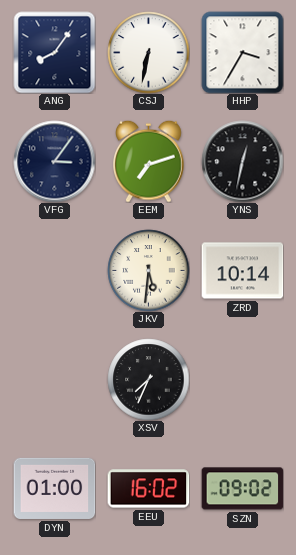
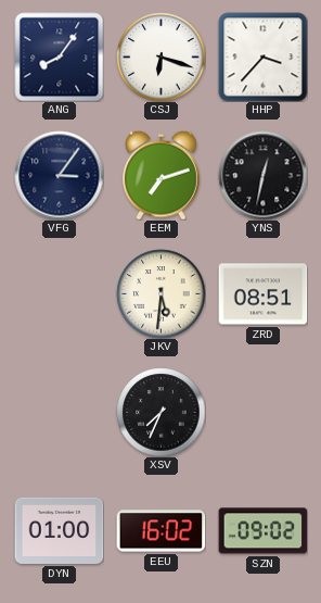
CSJ: 6:32 -> 6:18 (160, 56)
HHP: 3:35 -> 3:37 (262, 56)
ZRD: 10:14 -> 08:51 (262, 294)
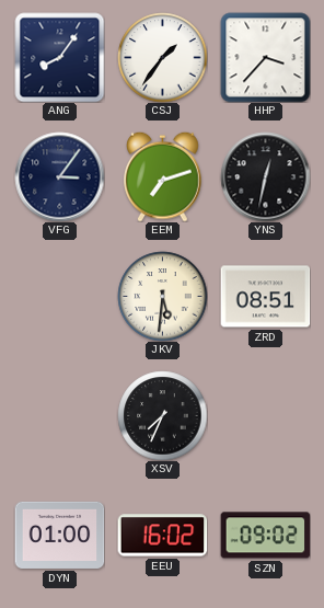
CSJ: 6:18 -> 1:36 (162, 57)
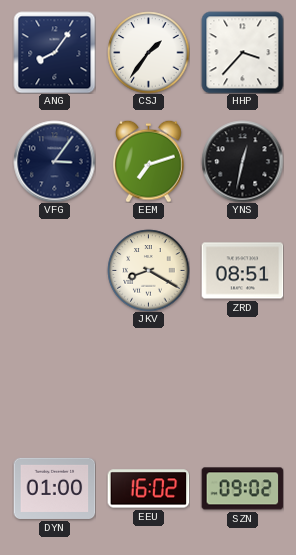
JKV: 5:31 -> 8:20 (148, 270)
XSV: 7:34 -> none (162, 415)
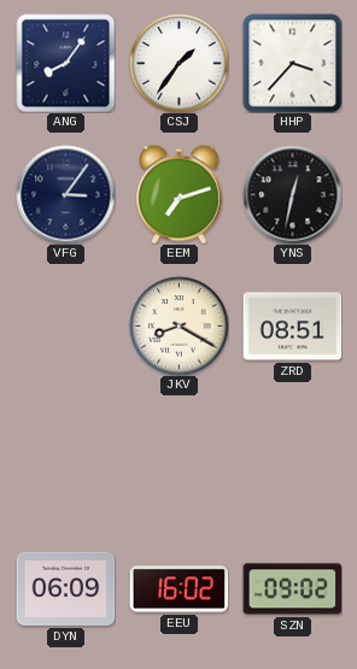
DYN: 01:00 -> 06:09 (65, 588)
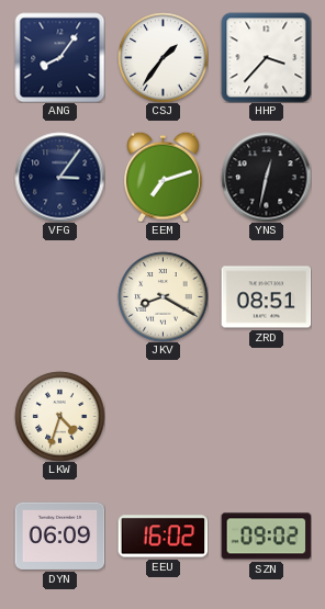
LKW: none -> 4:33 (59, 416)
